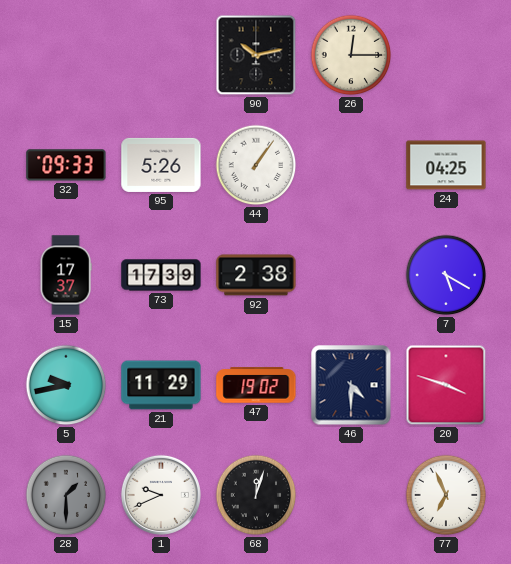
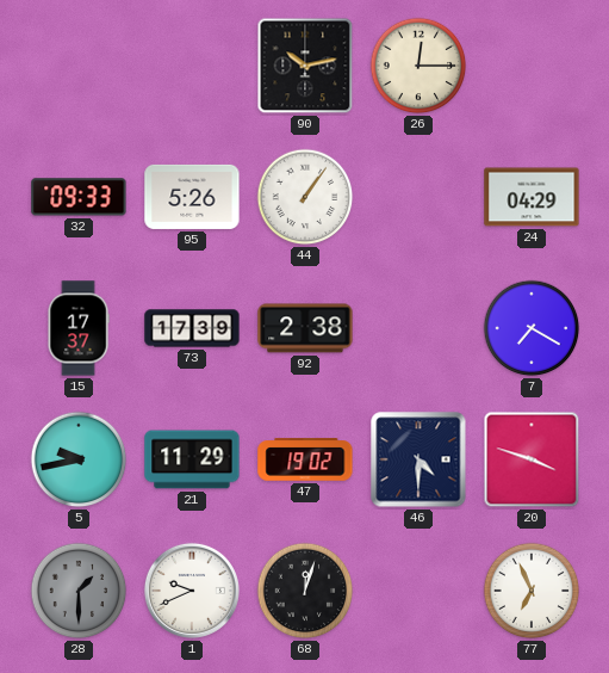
24: 04:25 -> 04:29 (532, 197)
7: 5:20 -> 7:20 (532, 328)
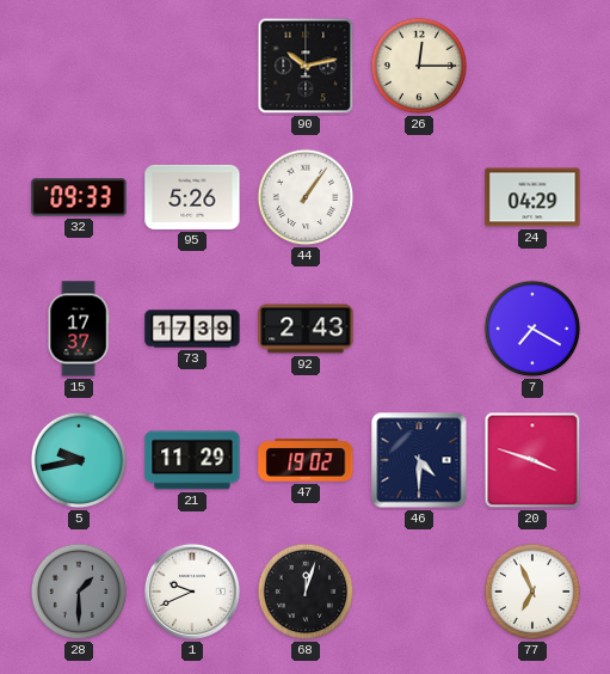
92: 2:38 -> 2:43 (306, 329)
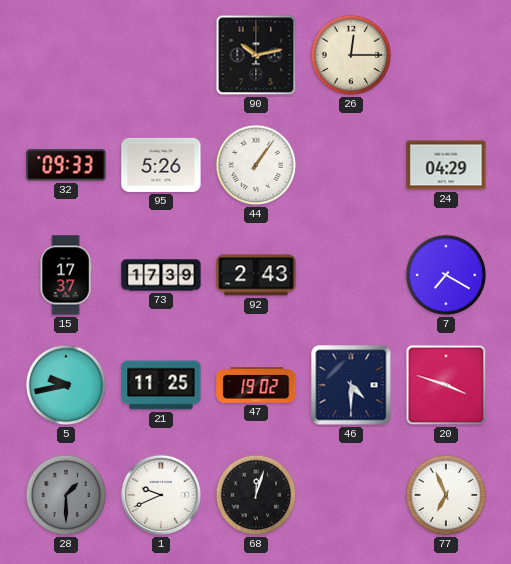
21: 11:29 -> 11:25 (161, 385)
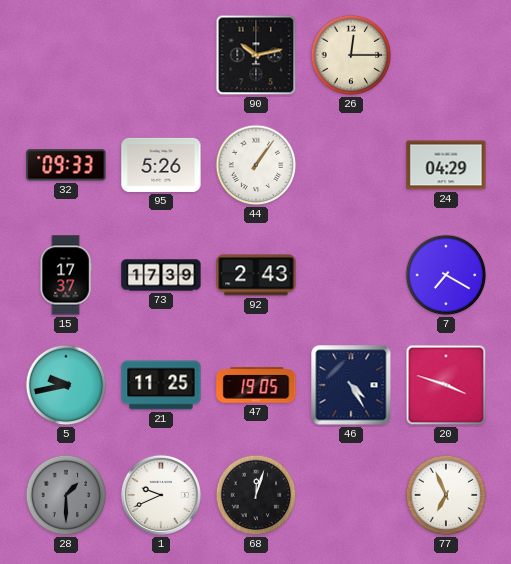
47: 19:02 -> 19:05 (256, 385)
46: 4:30 -> 4:25 (351, 385)
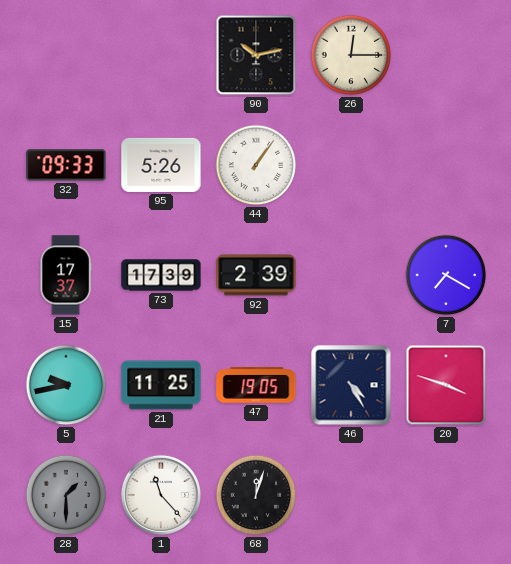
24: 04:29 -> none (446, 165)
92: 2:43 -> 2:39 (256, 275)
1: 9:41 -> 11:23 (161, 495)
77: 6:56 -> none (446, 495)
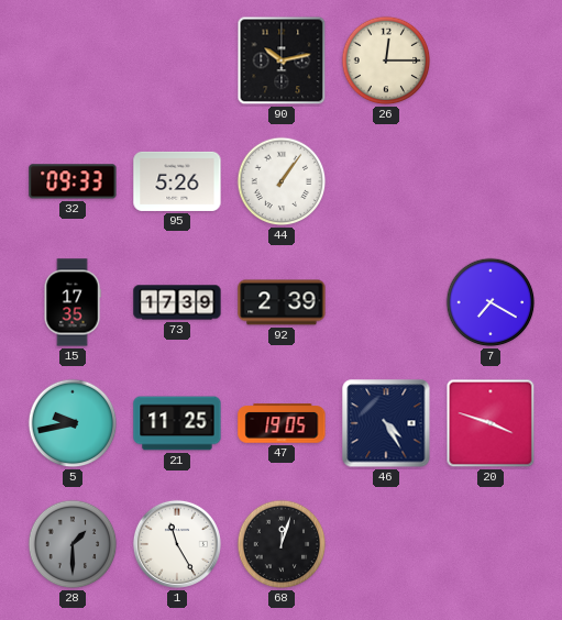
15: 17:37 -> 17:35 (73, 302)
1: 11:23 -> 11:25 (177, 544)
